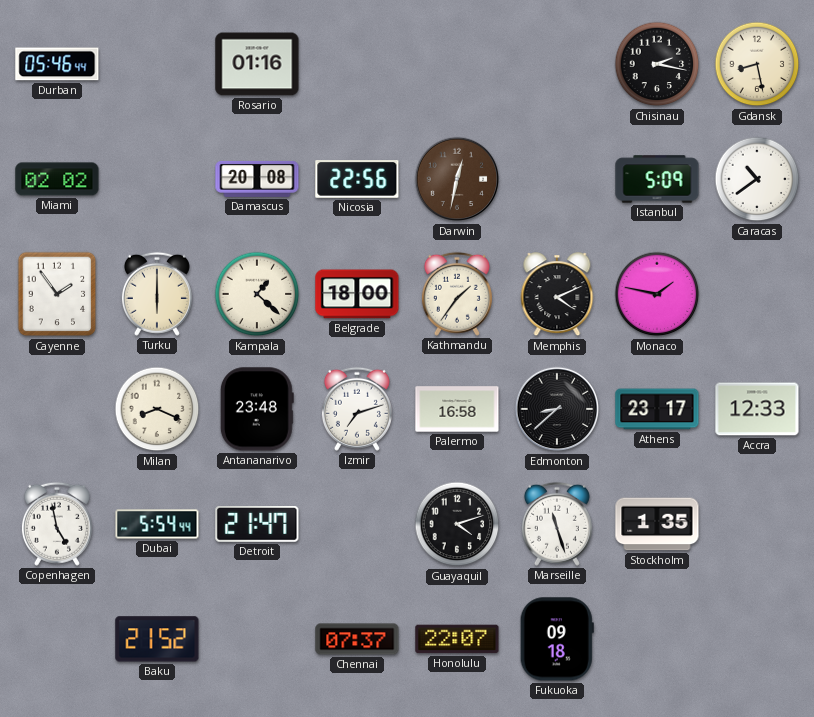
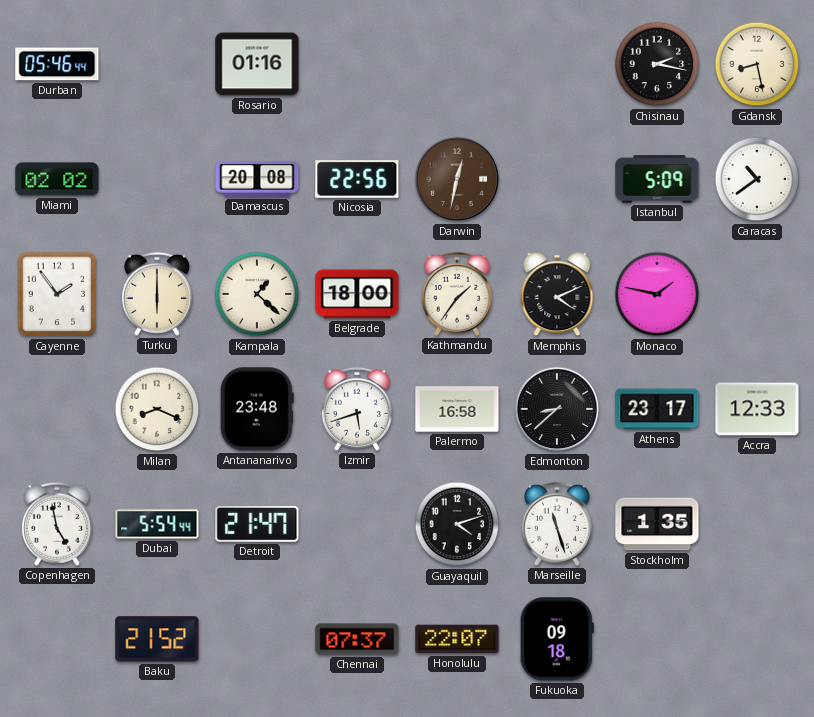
Izmir: 7:12 -> 5:42 (357, 409)
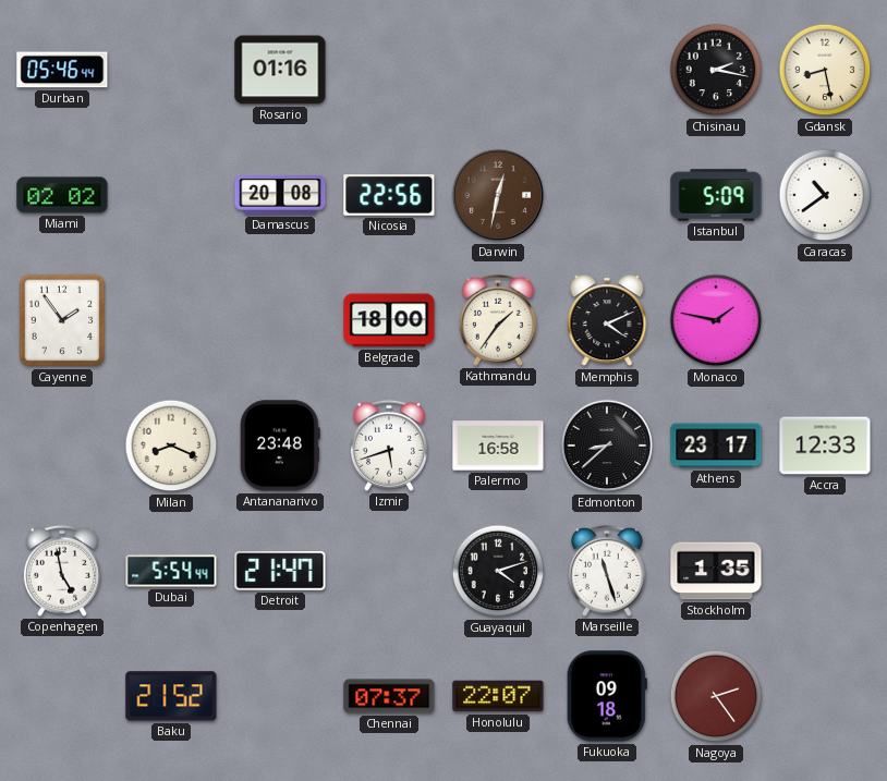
Turku: 6:00 -> none (157, 294)
Kampala: 1:22 -> none (257, 294)
Nagoya: none -> 2:24 (716, 696)
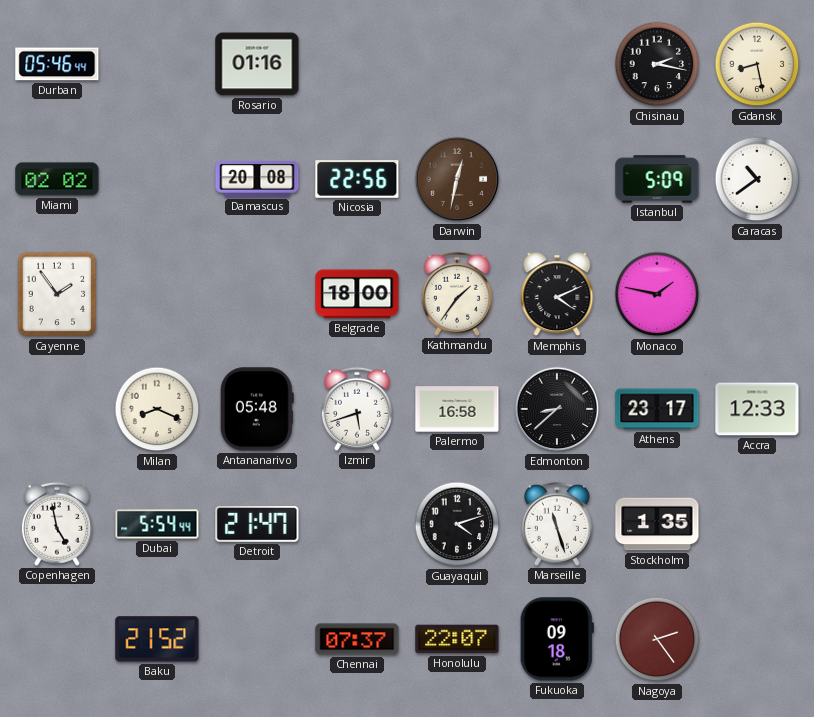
Antananarivo: 23:48 -> 05:48 (257, 409)
